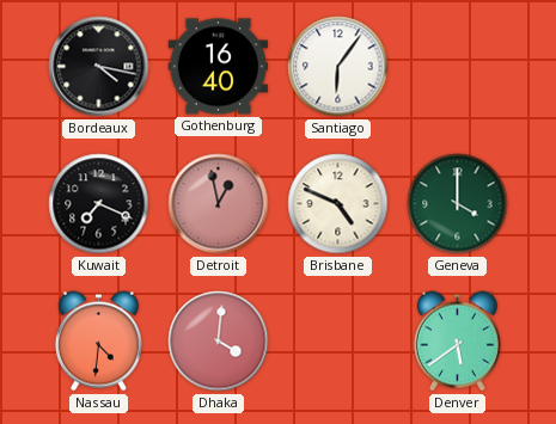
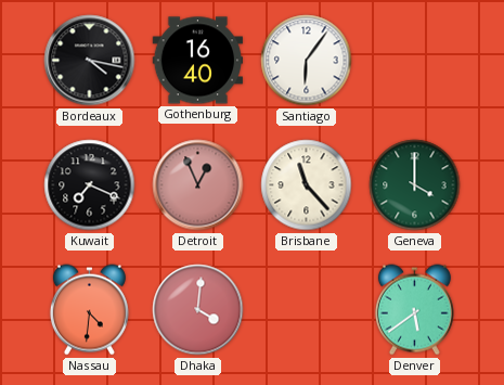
Detroit: 12:58 -> 12:56 (198, 185)
Brisbane: 4:49 -> 11:23 (307, 185)
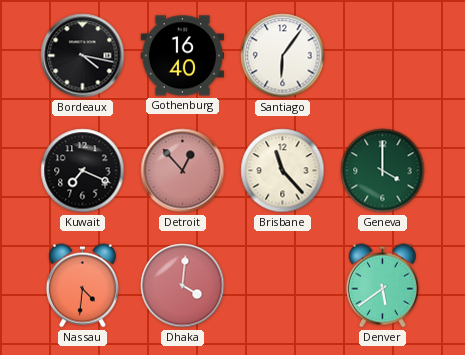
Detroit: 12:56 -> 12:53 (183, 171)
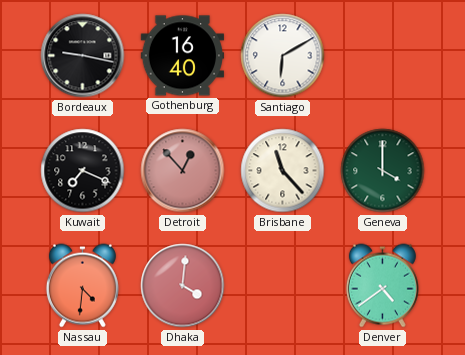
Bordeaux: 4:17 -> 9:17 (83, 56)
Santiago: 6:06 -> 6:10 (283, 56)
Denver: 5:39 -> 4:39 (382, 286)
